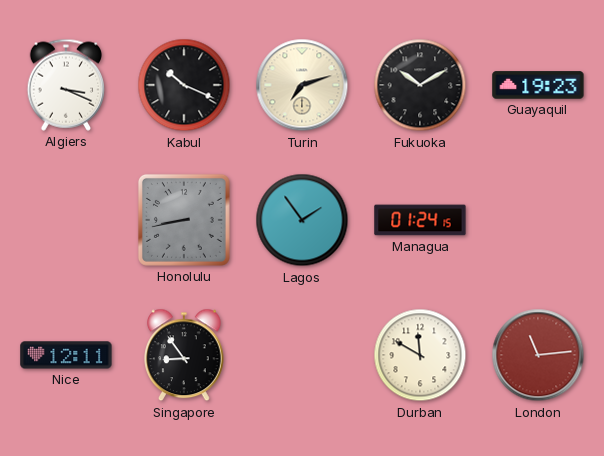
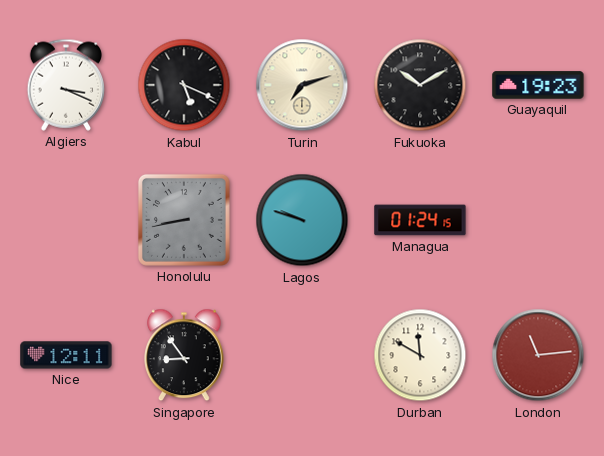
Kabul: 10:19 -> 5:19 (184, 85)
Lagos: 1:54 -> 9:48 (302, 220)
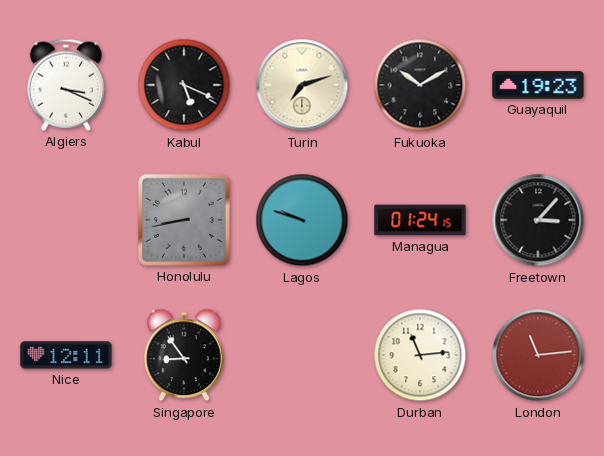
Freetown: none -> 3:07 (538, 220)
Durban: 11:50 -> 11:14 (420, 355)
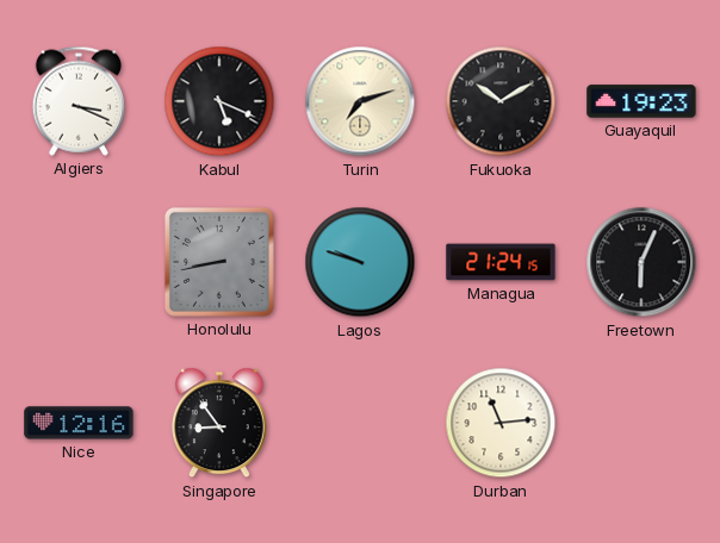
Managua: 01:24 -> 21:24 (501, 262)
Freetown: 3:07 -> 6:04 (641, 262)
Nice: 12:11 -> 12:16 (79, 423)
London: 11:14 -> none (538, 355)
